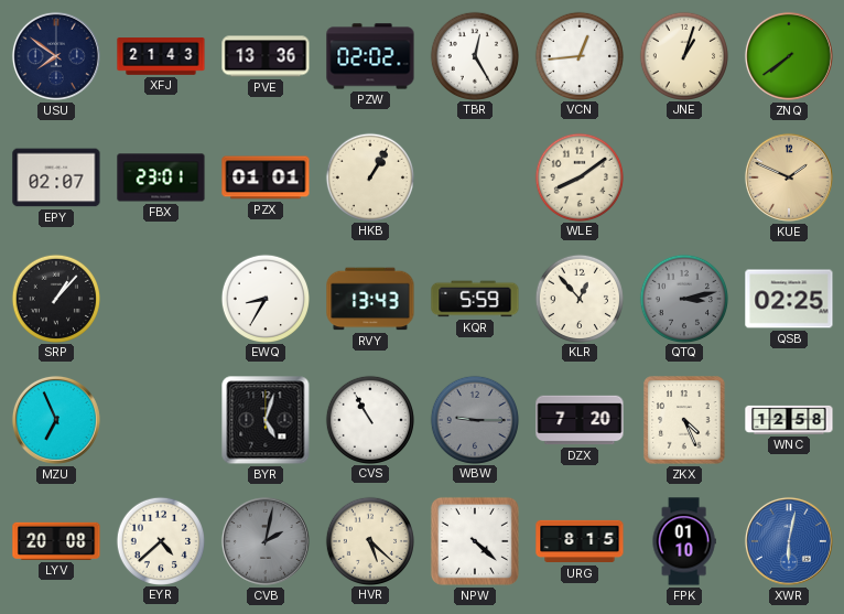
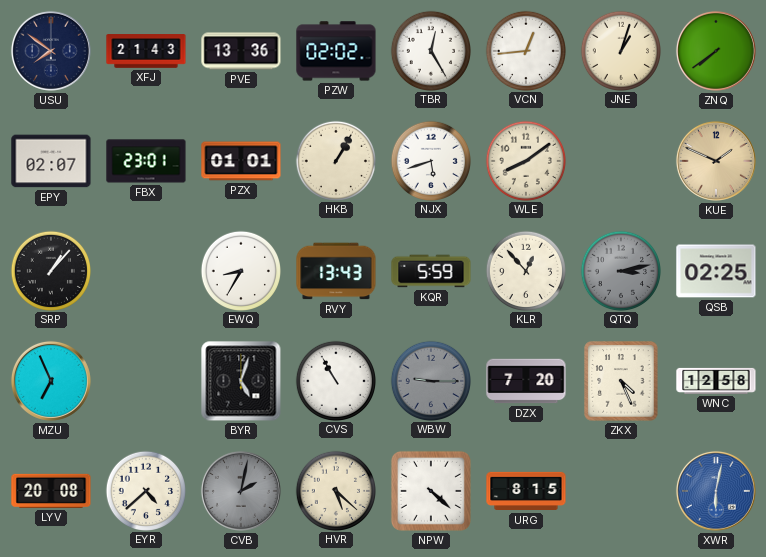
NJX: none -> 5:42 (430, 160)
FPK: 01:10 -> none (684, 541)
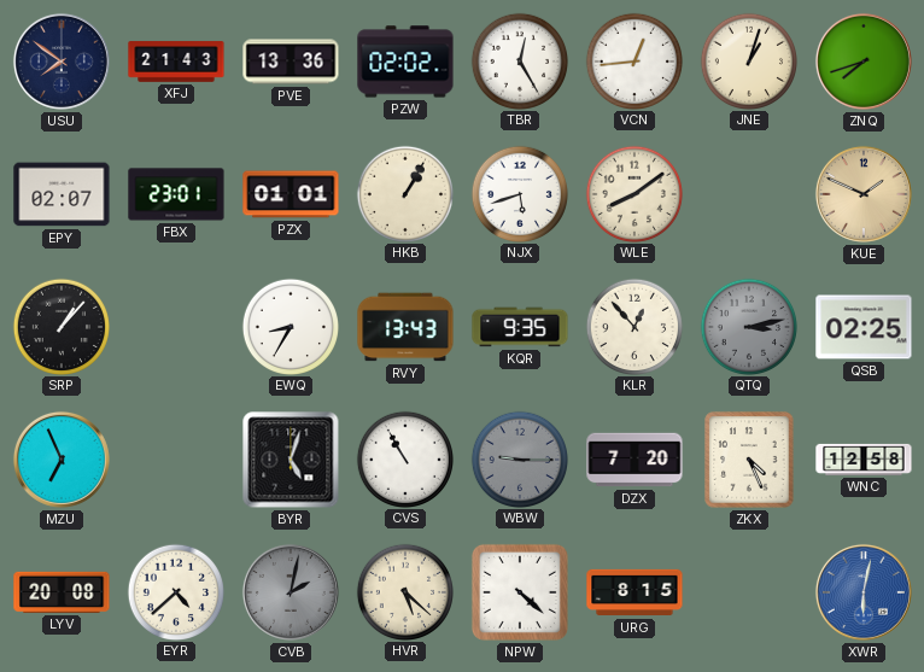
ZNQ: 7:39 -> 7:42 (864, 62)
KQR: 5:59 -> 9:35 (520, 327)
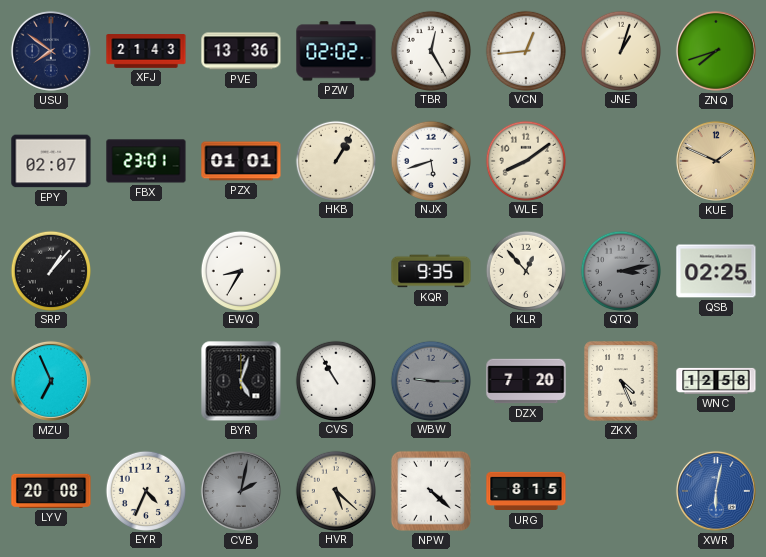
RVY: 13:43 -> none (405, 327)
EYR: 4:38 -> 4:34 (145, 490)
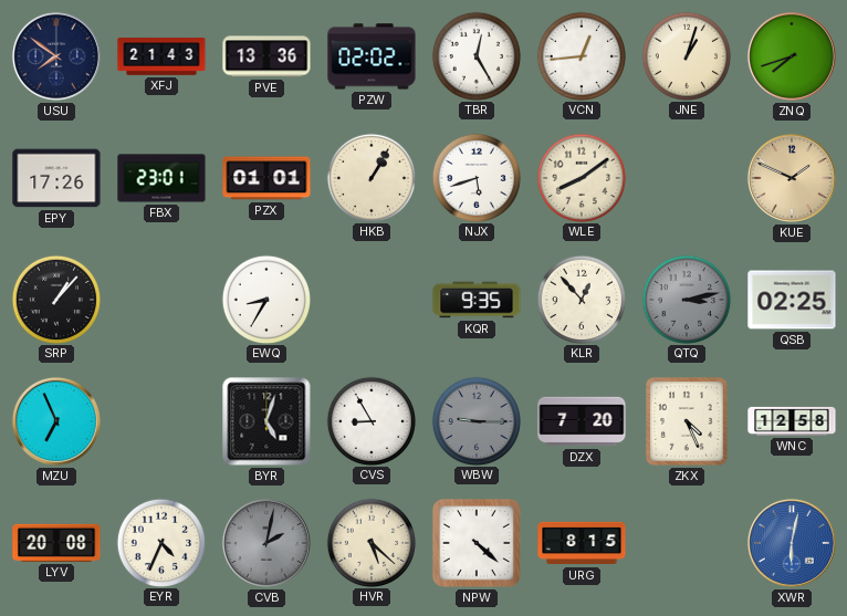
EPY: 02:07 -> 17:26 (56, 178)
CVS: 10:55 -> 8:55 (370, 420)
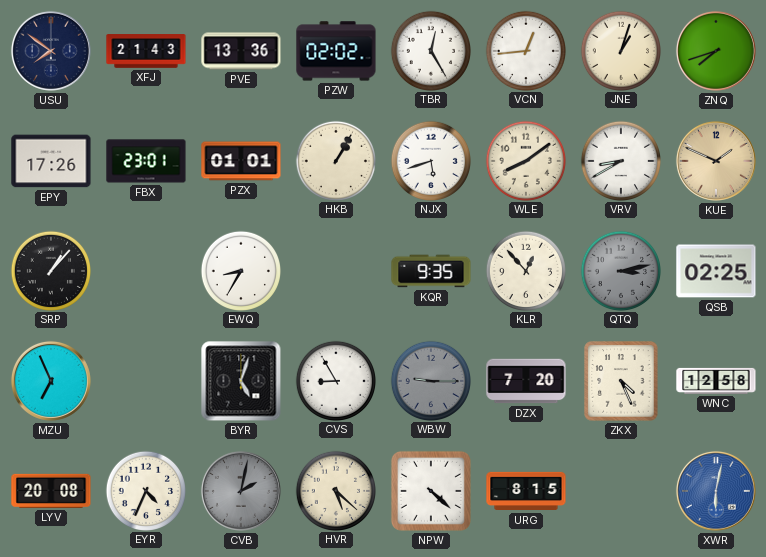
VRV: none -> 8:40 (620, 160)
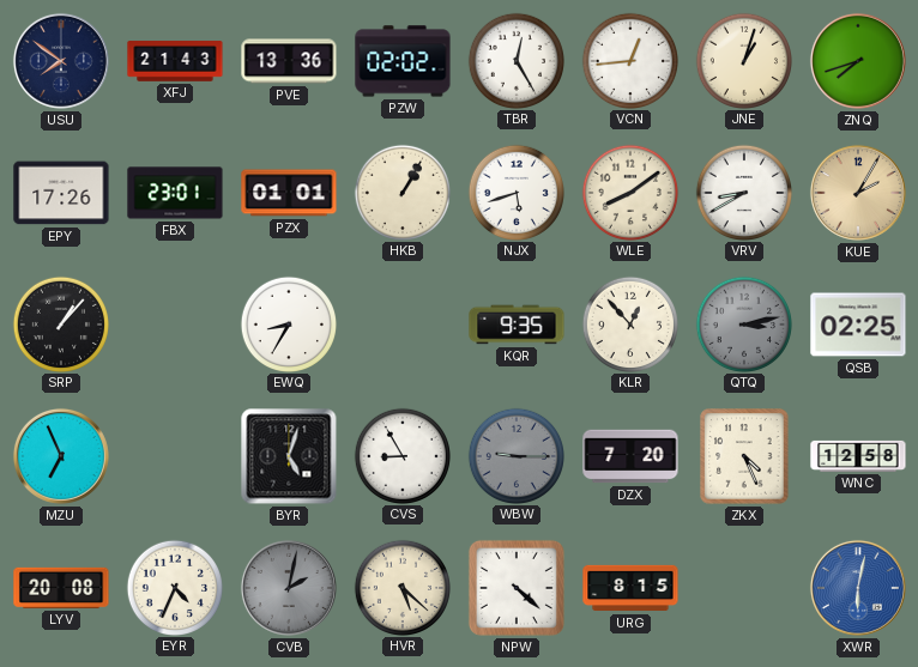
KUE: 1:49 -> 2:05 (858, 193)
